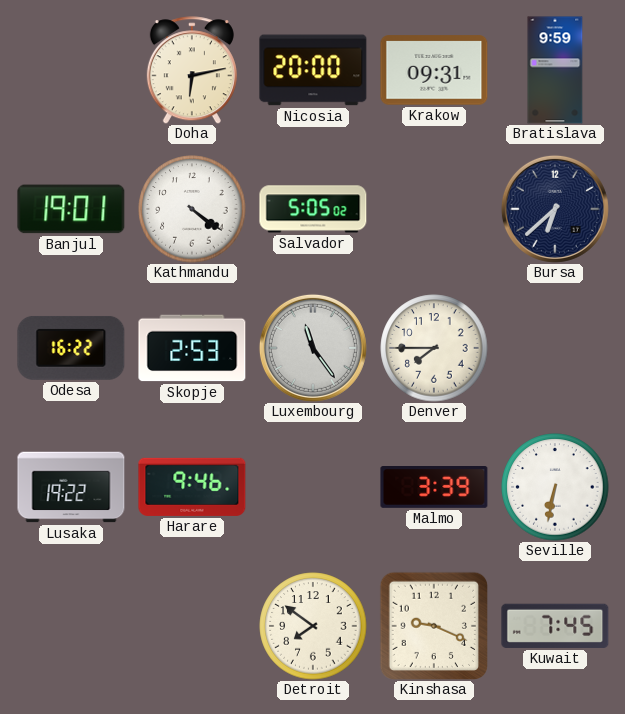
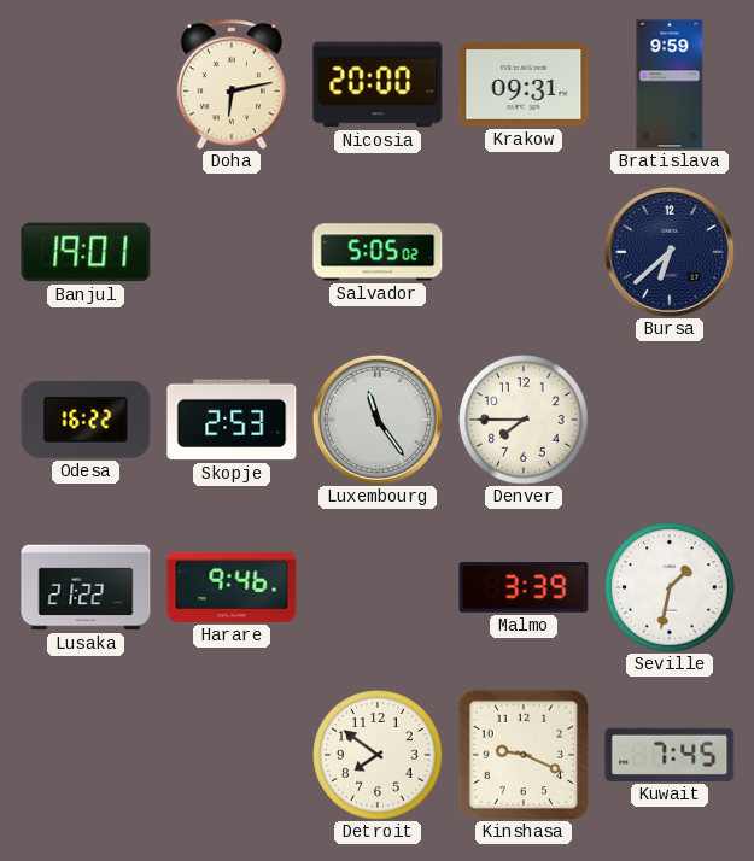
Kathmandu: 4:21 -> none (192, 209)
Lusaka: 19:22 -> 21:22 (86, 587)
Seville: 6:32 -> 1:32 (670, 587)
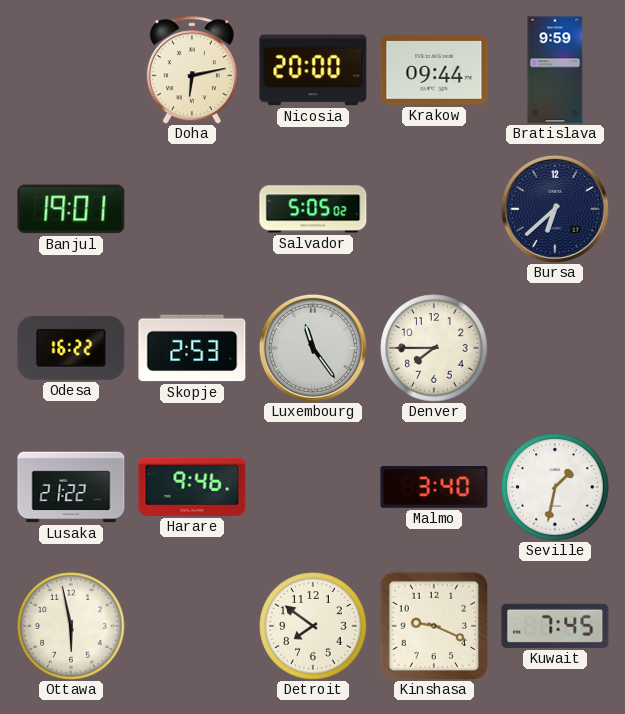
Krakow: 09:31 -> 09:44 (434, 70)
Malmo: 3:39 -> 3:40 (434, 488)
Ottawa: none -> 5:58 (71, 626)
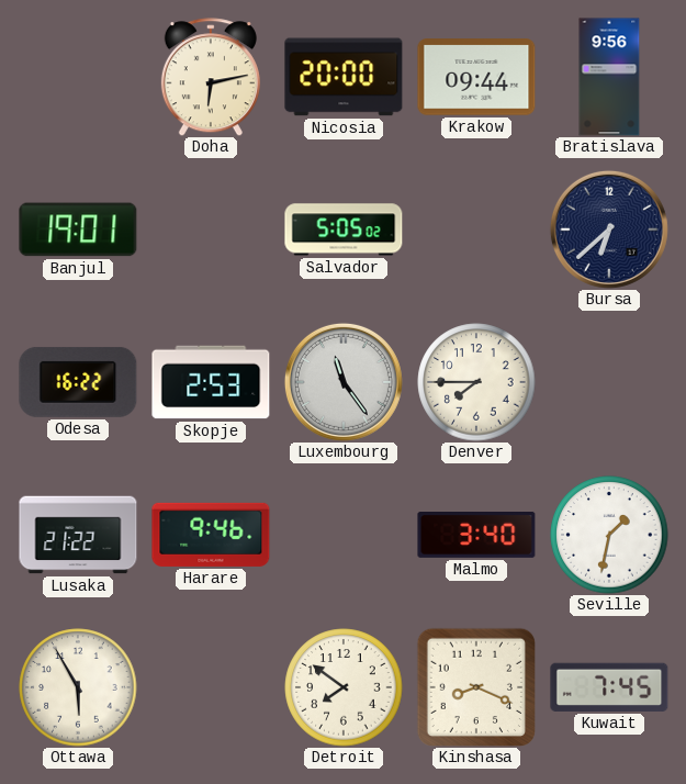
Bratislava: 9:59 -> 9:56 (609, 77)
Ottawa: 5:58 -> 5:55 (78, 687)
Kinshasa: 9:19 -> 8:19 (475, 686)
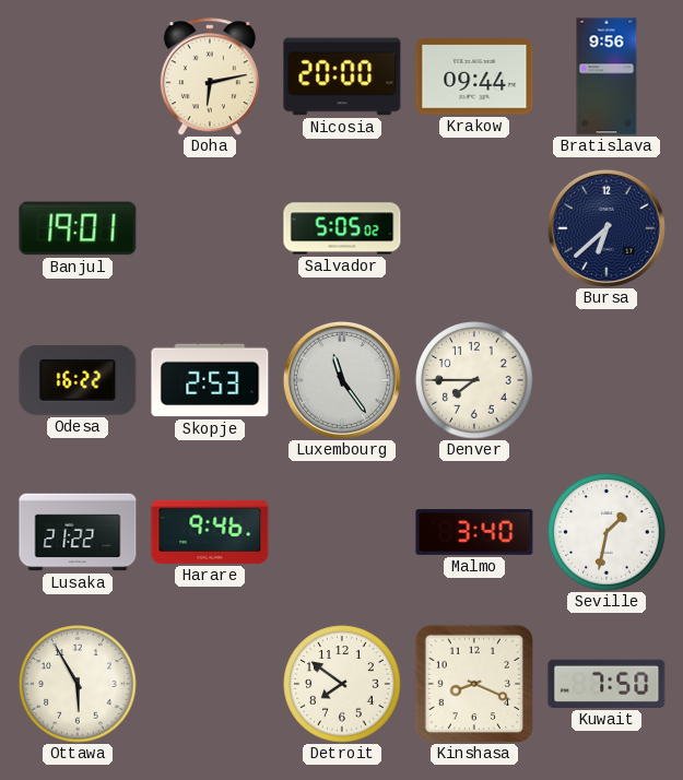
Kuwait: 7:45 -> 7:50 (607, 684)
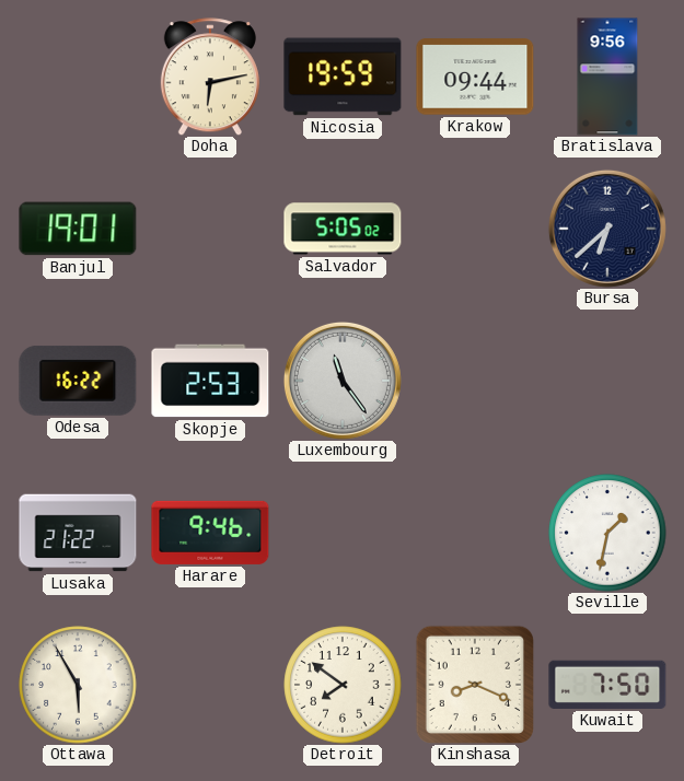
Nicosia: 20:00 -> 19:59 (343, 77)
Denver: 7:45 -> none (474, 380)
Malmo: 3:40 -> none (474, 533)
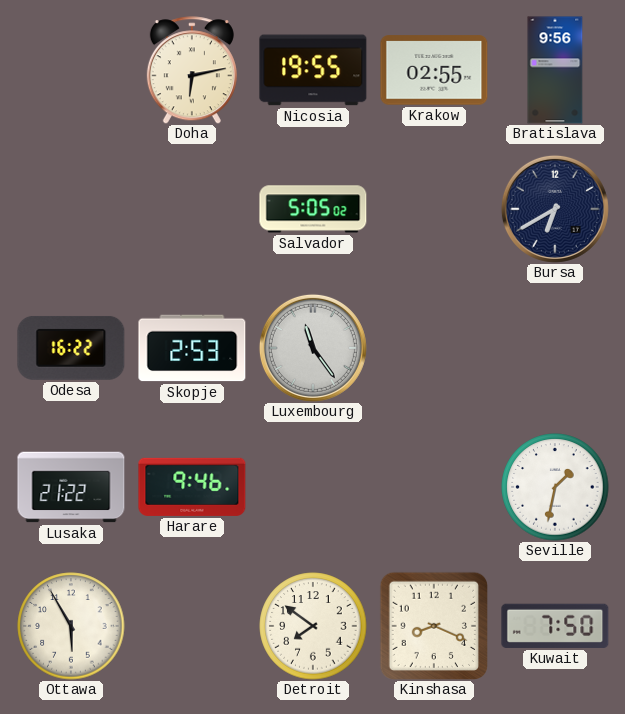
Nicosia: 19:59 -> 19:55 (313, 70)
Krakow: 09:44 -> 02:55 (434, 70)
Banjul: 19:01 -> none (78, 229)
Bursa: 6:38 -> 6:40 (555, 209)
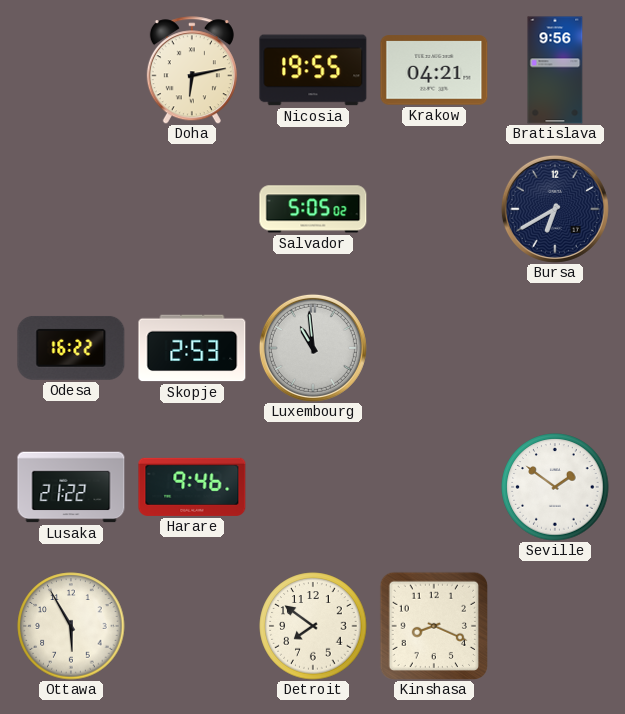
Krakow: 02:55 -> 04:21 (434, 70)
Luxembourg: 11:24 -> 10:59 (313, 348)
Seville: 1:32 -> 1:51 (555, 487)
Kuwait: 7:50 -> none (555, 626)
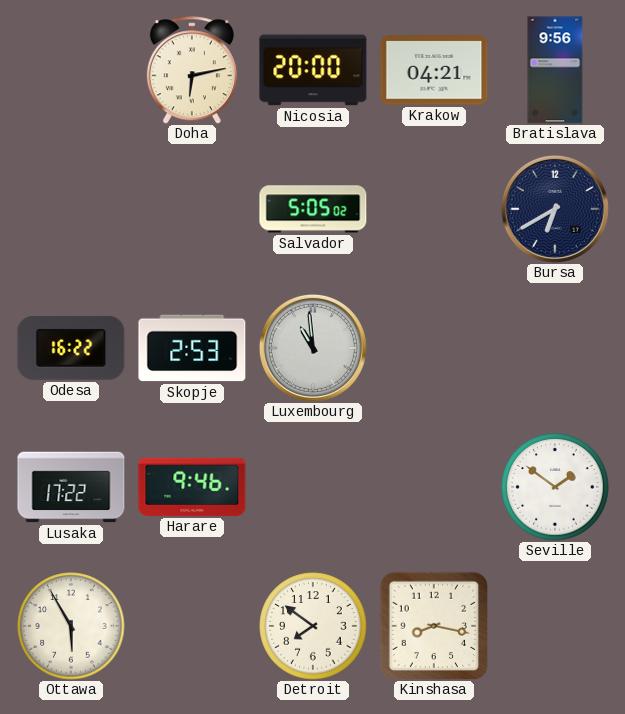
Nicosia: 19:55 -> 20:00 (313, 70)
Lusaka: 21:22 -> 17:22 (71, 487)
Kinshasa: 8:19 -> 8:17 (433, 625)
